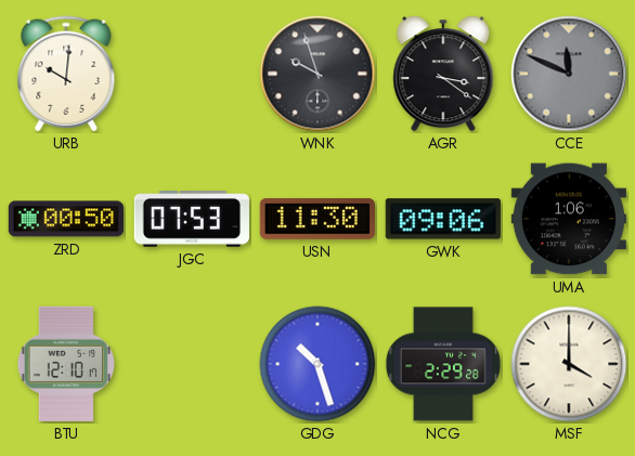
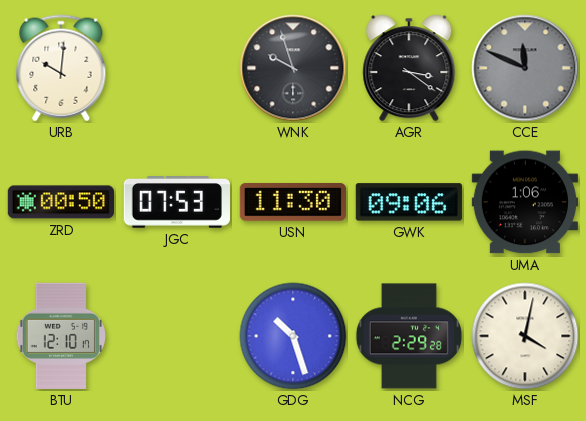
MSF: 4:00 -> 4:02 (525, 336)
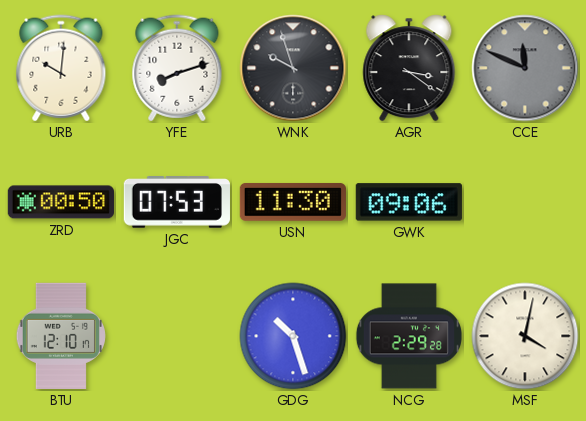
YFE: none -> 8:12 (177, 68)
UMA: 1:06 -> none (525, 202)
